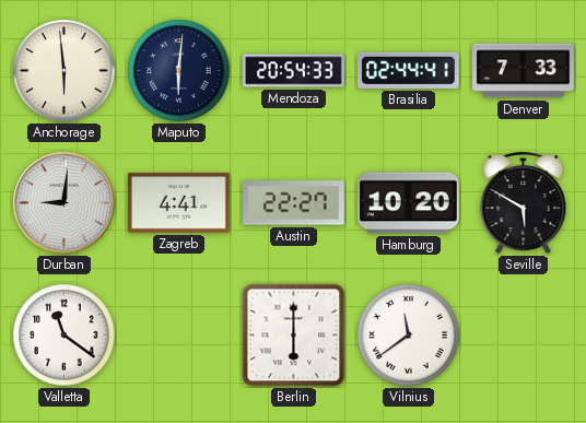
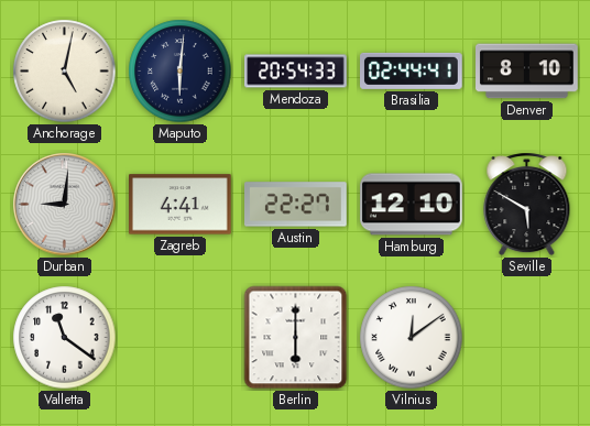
Anchorage: 5:59 -> 5:02 (65, 72)
Denver: 7:33 -> 8:10 (527, 72)
Hamburg: 10:20 -> 12:10 (412, 205)
Vilnius: 11:39 -> 12:09 (412, 338)
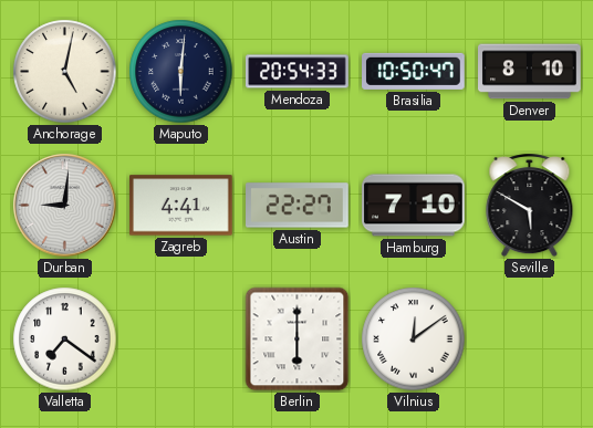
Brasilia: 02:44 -> 10:50 (414, 71)
Hamburg: 12:10 -> 7:10 (414, 206)
Valletta: 11:21 -> 7:21 (65, 340)
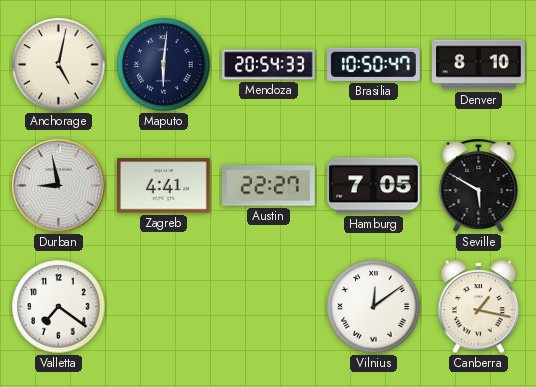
Durban: 9:01 -> 8:58 (59, 186)
Hamburg: 7:10 -> 7:05 (374, 186)
Berlin: 6:00 -> none (298, 340)
Canberra: none -> 1:17 (479, 307)
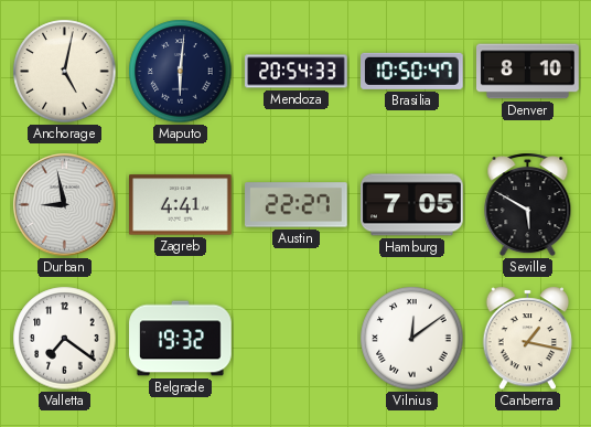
Belgrade: none -> 19:32 (181, 339)
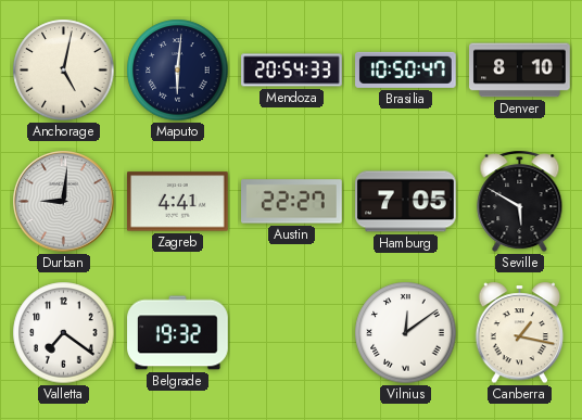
Durban: 8:58 -> 9:01 (64, 202)
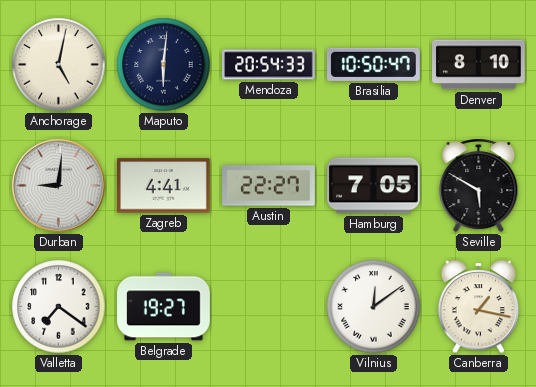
Belgrade: 19:32 -> 19:27 (164, 307)
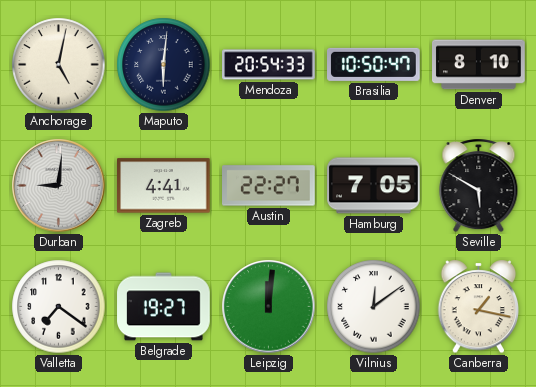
Leipzig: none -> 12:01 (269, 307)
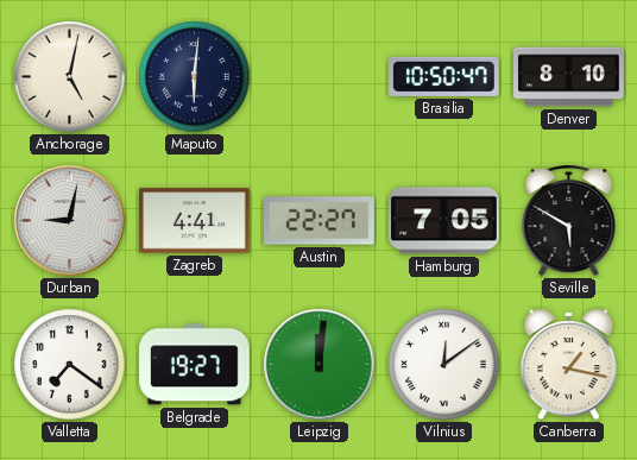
Mendoza: 20:54 -> none (269, 65)
Durban: 9:01 -> 9:02 (70, 221)
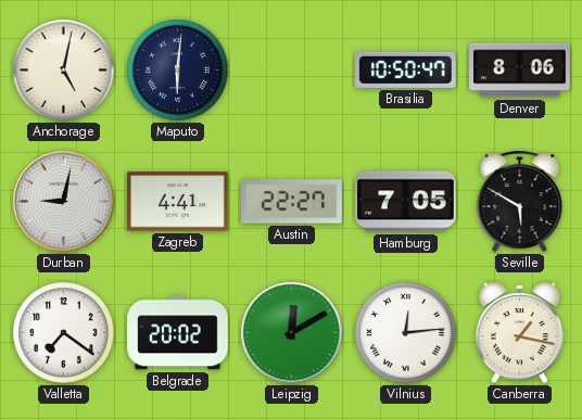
Denver: 8:10 -> 8:06 (520, 71)
Belgrade: 19:27 -> 20:02 (178, 333)
Leipzig: 12:01 -> 12:10 (292, 333)
Vilnius: 12:09 -> 12:14 (406, 333)
